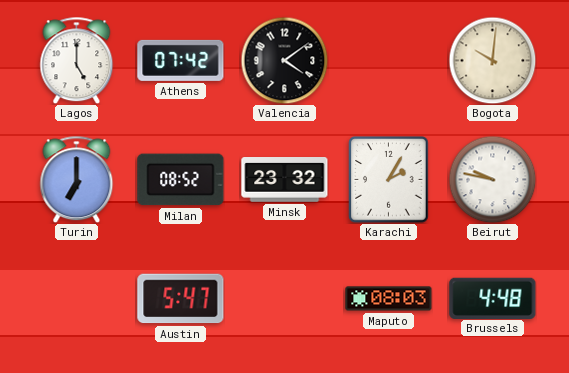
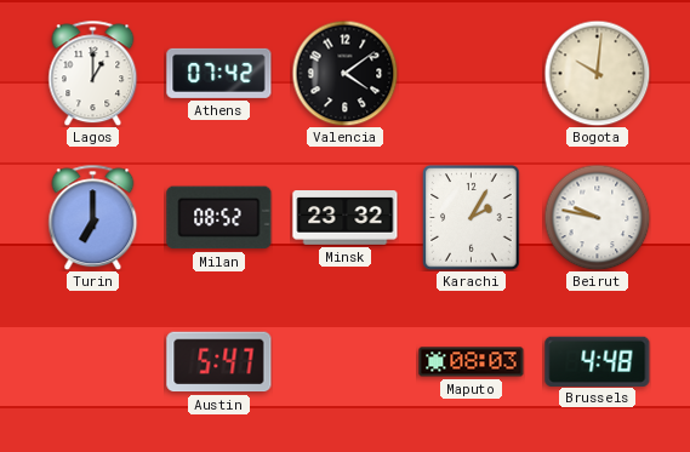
Lagos: 5:00 -> 1:00 (93, 73)
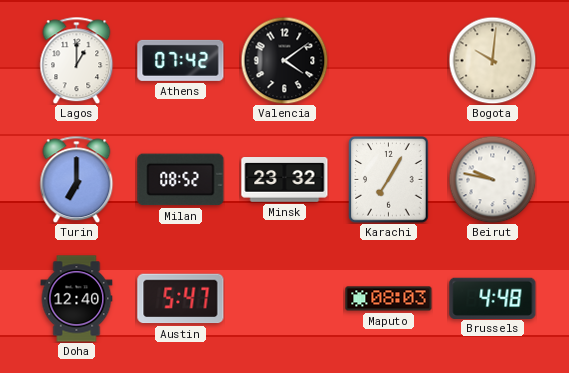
Karachi: 2:05 -> 7:05 (389, 180)
Doha: none -> 12:40 (77, 299)
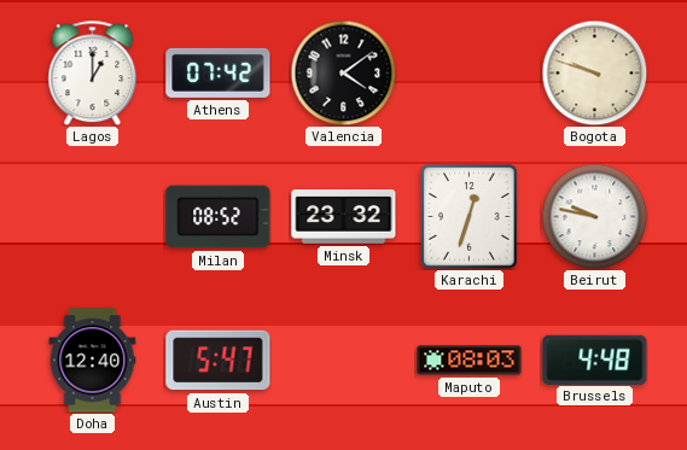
Bogota: 10:01 -> 9:48 (594, 72)
Turin: 7:00 -> none (77, 179)
Karachi: 7:05 -> 12:33 (470, 217)
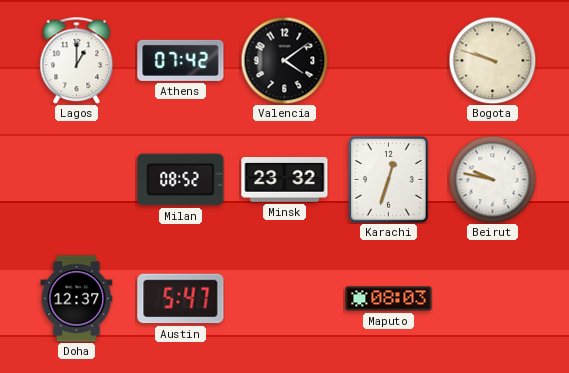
Doha: 12:40 -> 12:37 (77, 299)
Brussels: 4:48 -> none (595, 360)
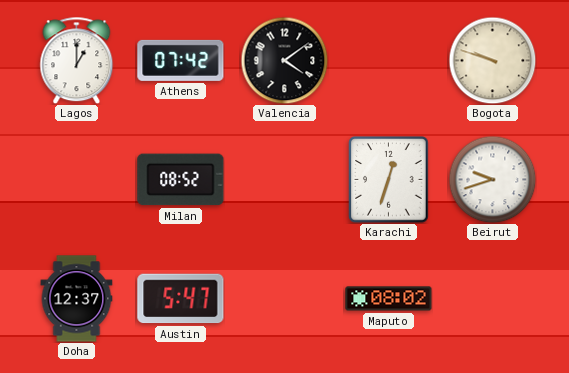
Minsk: 23:32 -> none (285, 180)
Beirut: 9:47 -> 9:42 (492, 179)
Maputo: 08:03 -> 08:02 (389, 299)
